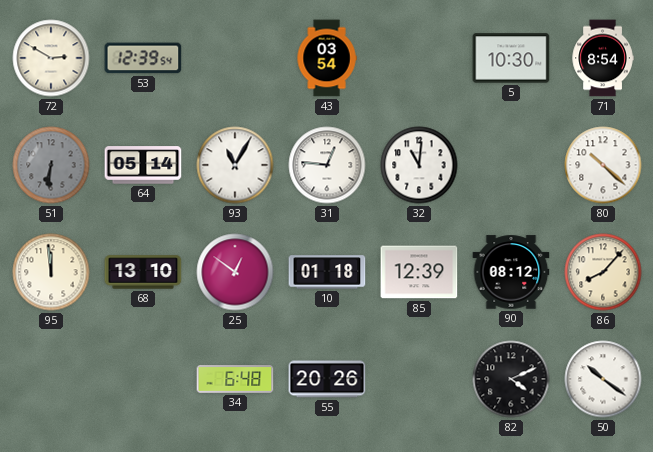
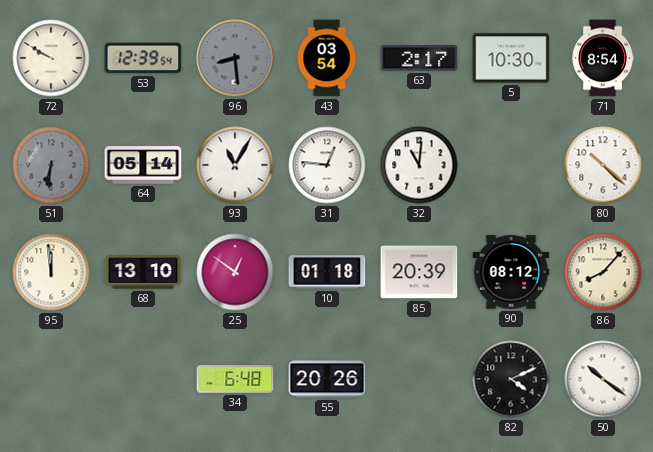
72: 2:50 -> 9:50 (51, 58)
96: none -> 8:29 (235, 58)
63: none -> 2:17 (419, 58)
85: 12:39 -> 20:39 (419, 272)
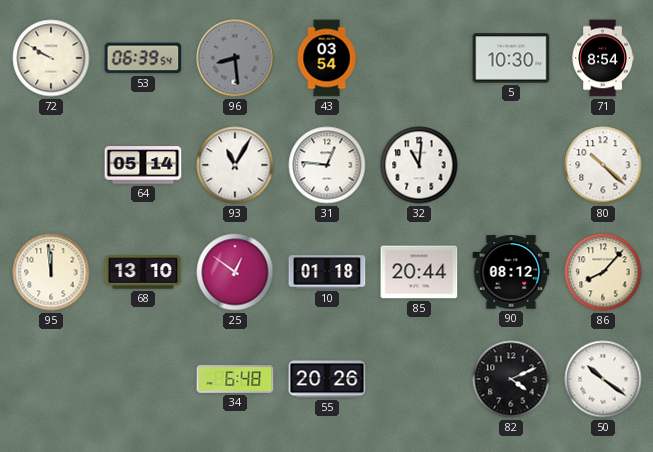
53: 12:39 -> 06:39 (143, 58)
63: 2:17 -> none (419, 58)
51: 6:31 -> none (51, 165)
85: 20:39 -> 20:44 (419, 272)
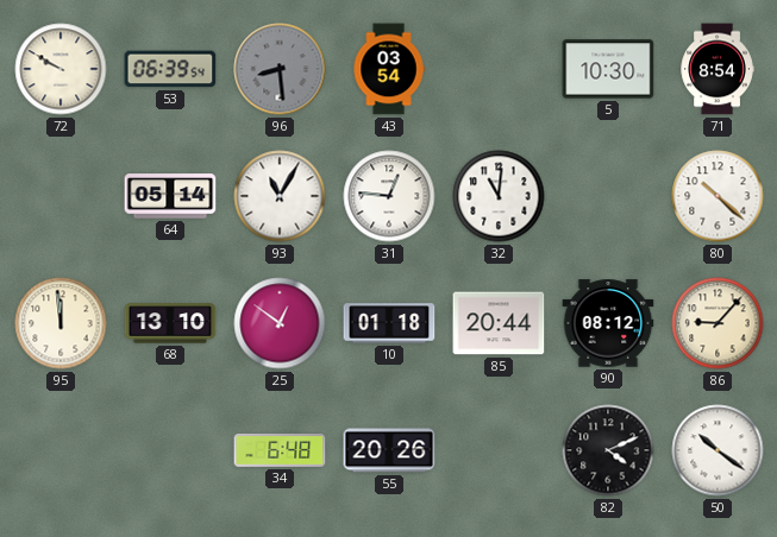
86: 8:07 -> 9:07 (718, 323)
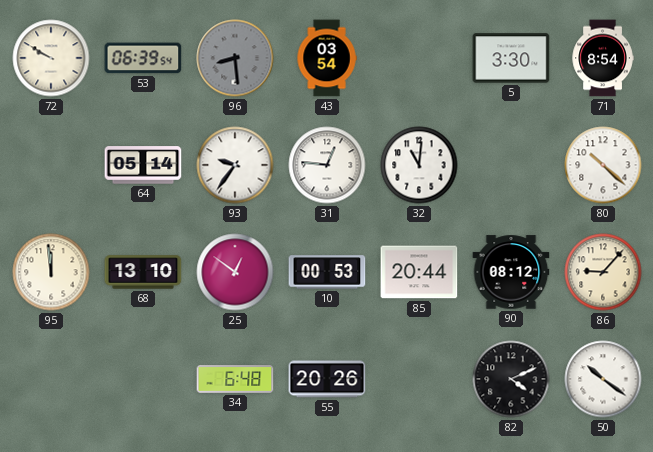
5: 10:30 -> 3:30 (511, 58)
93: 11:05 -> 9:36 (235, 165)
10: 01:18 -> 00:53 (327, 272)
